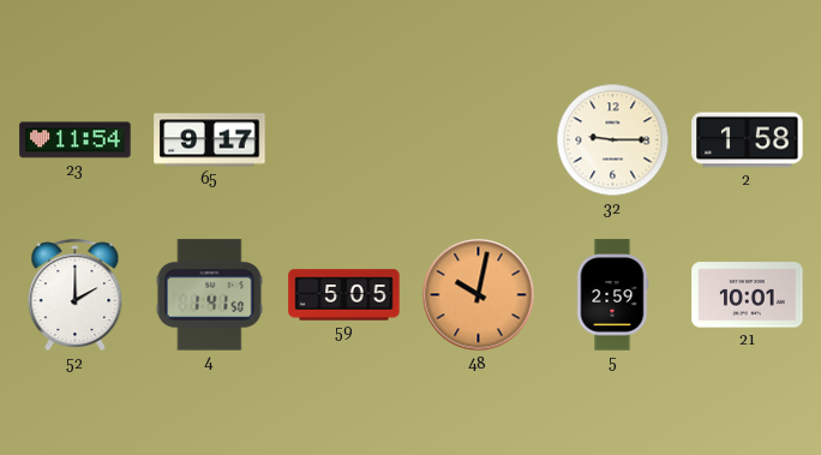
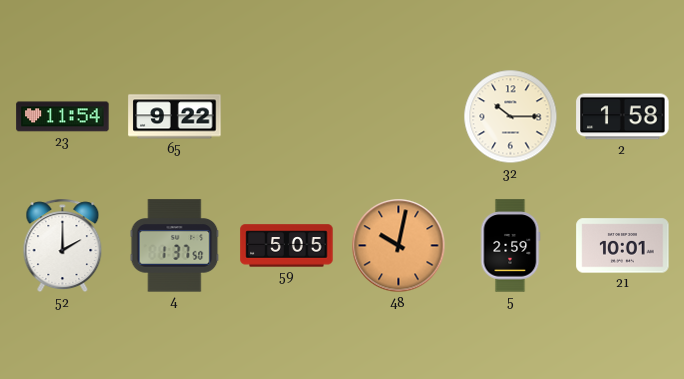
65: 9:17 -> 9:22 (175, 117)
32: 9:15 -> 10:15 (511, 117)
4: 1:41 -> 1:37 (175, 246)
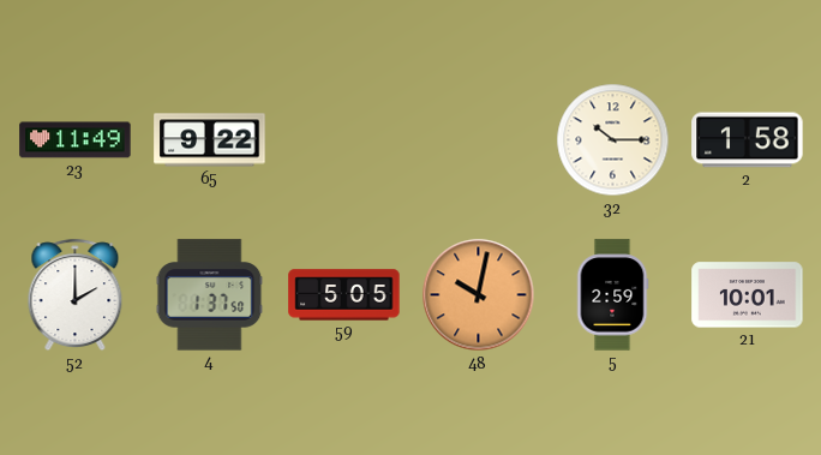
23: 11:54 -> 11:49 (76, 140)
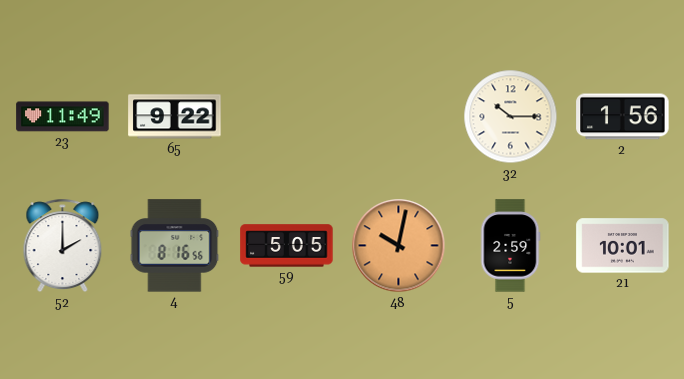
2: 1:58 -> 1:56 (623, 117)
4: 1:37 -> 8:16 (175, 246)
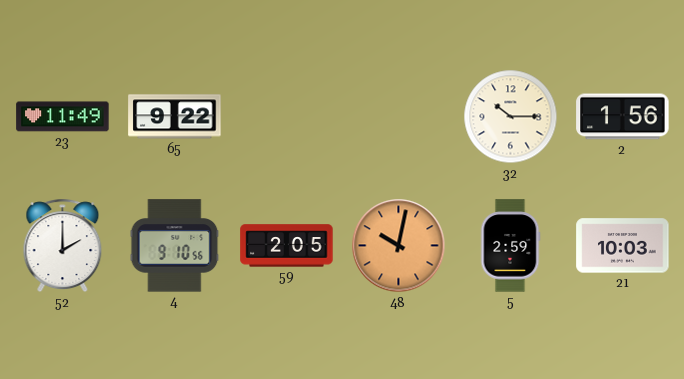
4: 8:16 -> 9:10 (175, 246)
59: 5:05 -> 2:05 (287, 246)
21: 10:01 -> 10:03 (623, 246)
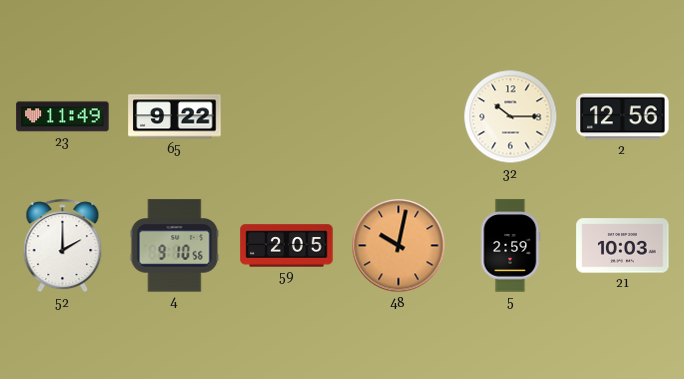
2: 1:56 -> 12:56 (623, 117)
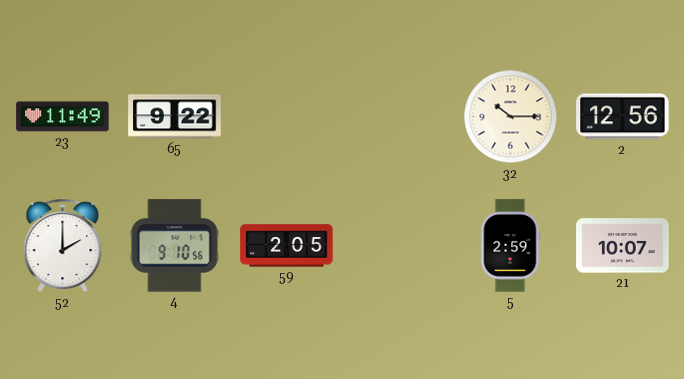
48: 10:02 -> none (399, 246)
21: 10:03 -> 10:07 (623, 246)
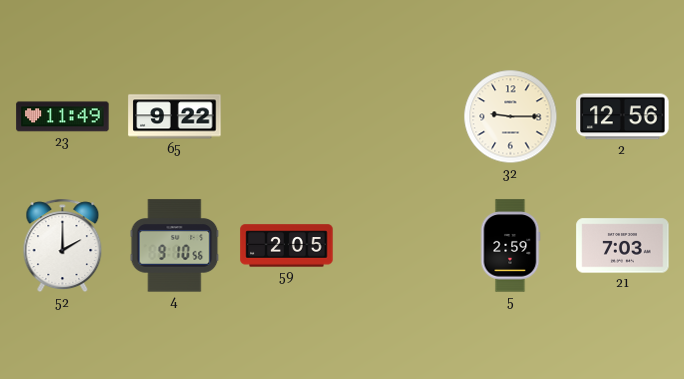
32: 10:15 -> 9:15 (511, 117)
21: 10:07 -> 7:03 (623, 246)
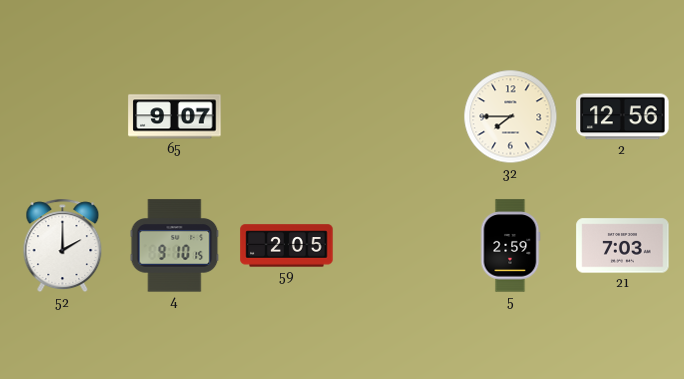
23: 11:49 -> none (63, 117)
65: 9:22 -> 9:07 (175, 117)
32: 9:15 -> 7:45 (511, 117)
4: 9:10:56 -> 9:10:15 (175, 246)
